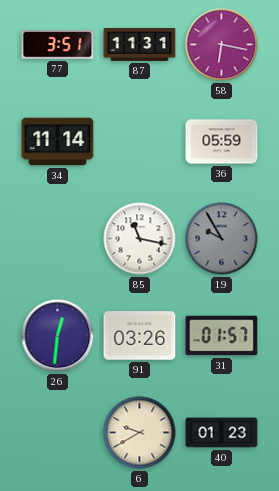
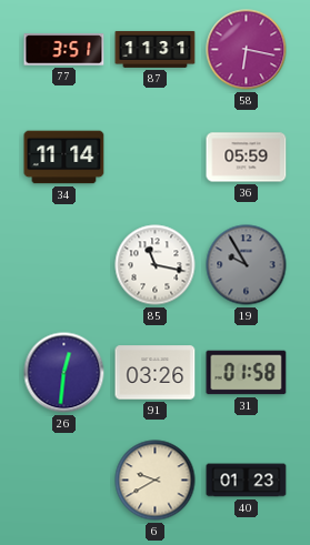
31: 01:57 -> 01:58 (247, 373)
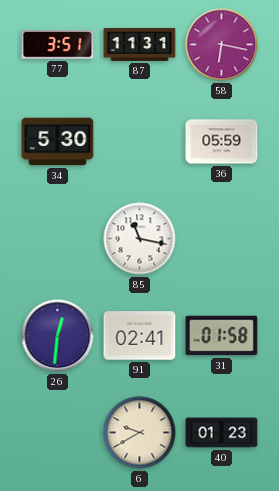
34: 11:14 -> 5:30 (58, 142)
19: 9:55 -> none (247, 265)
91: 03:26 -> 02:41 (140, 336)
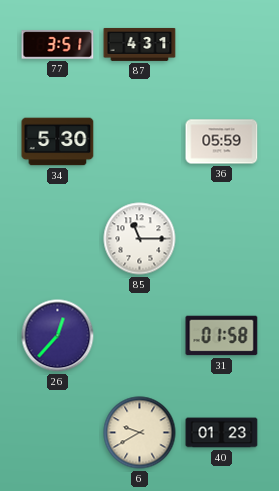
87: 11:31 -> 4:31 (140, 44)
58: 6:17 -> none (222, 45)
85: 11:17 -> 11:15 (140, 239)
26: 12:31 -> 12:37 (58, 336)
91: 02:41 -> none (140, 336)
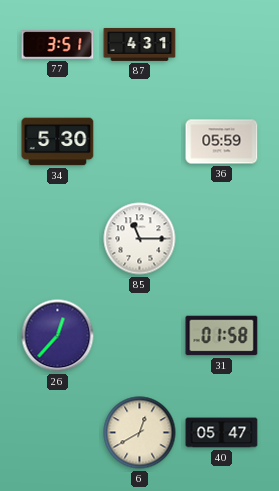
6: 9:40 -> 12:40 (140, 433)
40: 01:23 -> 05:47 (222, 433)
